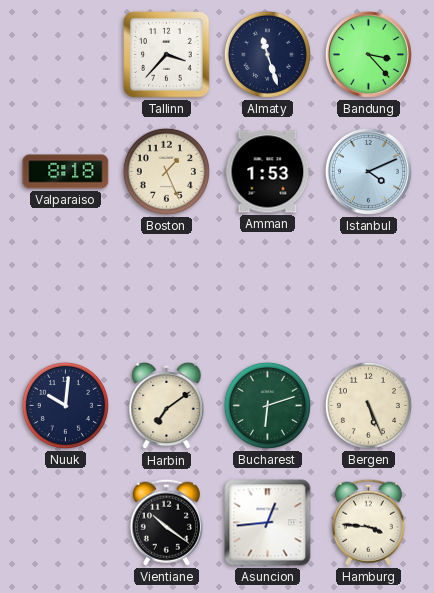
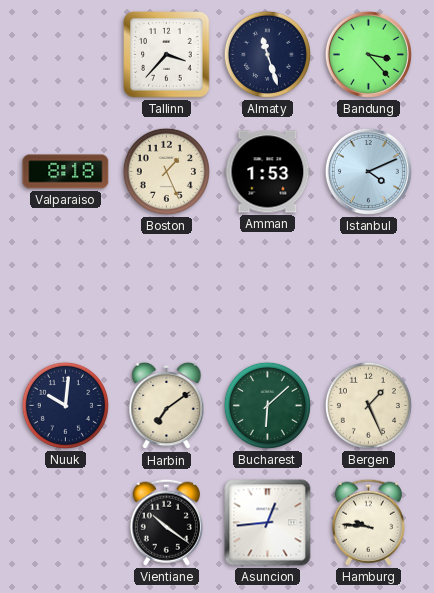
Bucharest: 6:12 -> 6:08 (267, 405)
Bergen: 5:26 -> 1:26 (368, 405)
Hamburg: 3:46 -> 9:46 (368, 522)
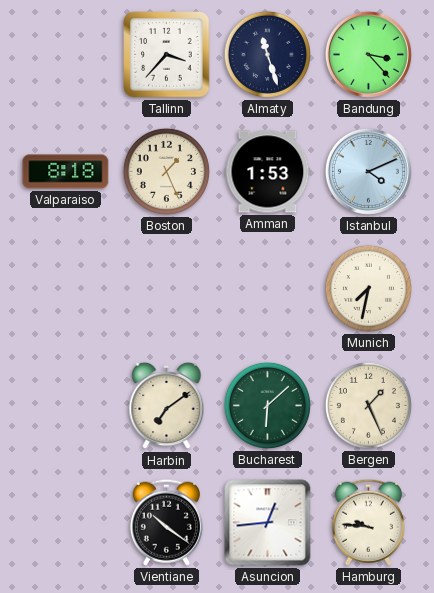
Munich: none -> 7:32 (368, 288)
Nuuk: 10:01 -> none (65, 405)
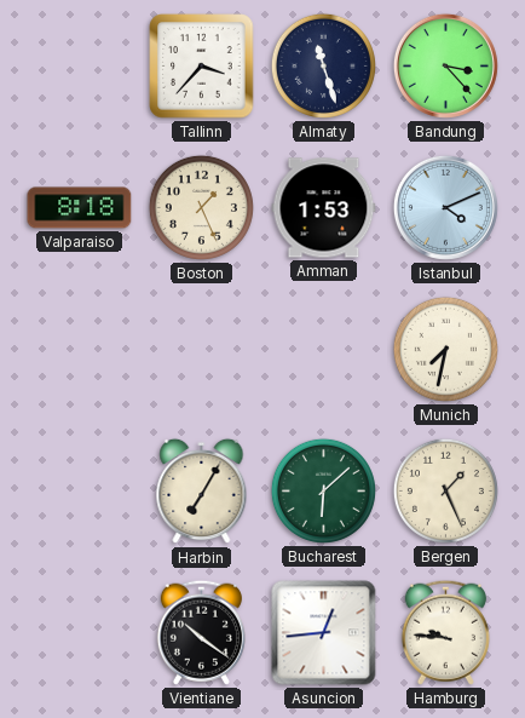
Harbin: 7:09 -> 7:05 (202, 492)
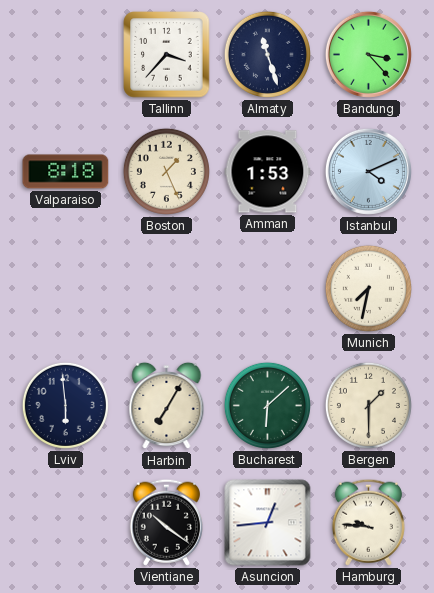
Lviv: none -> 5:59 (65, 405)
Bergen: 1:26 -> 1:30 (368, 405)
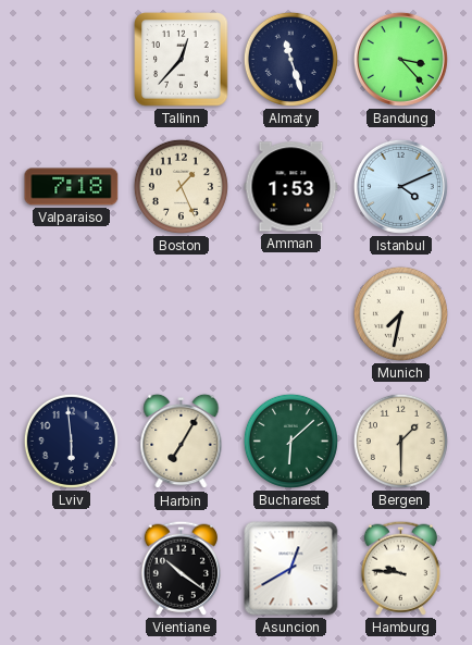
Tallinn: 3:37 -> 12:37 (182, 60)
Valparaiso: 8:18 -> 7:18 (72, 187)
Asuncion: 12:44 -> 12:40 (291, 569)
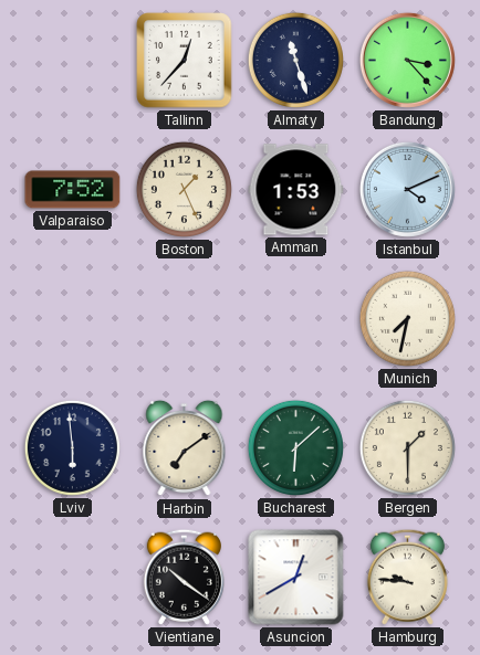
Valparaiso: 7:18 -> 7:52 (73, 190)
Harbin: 7:05 -> 7:09 (185, 448)
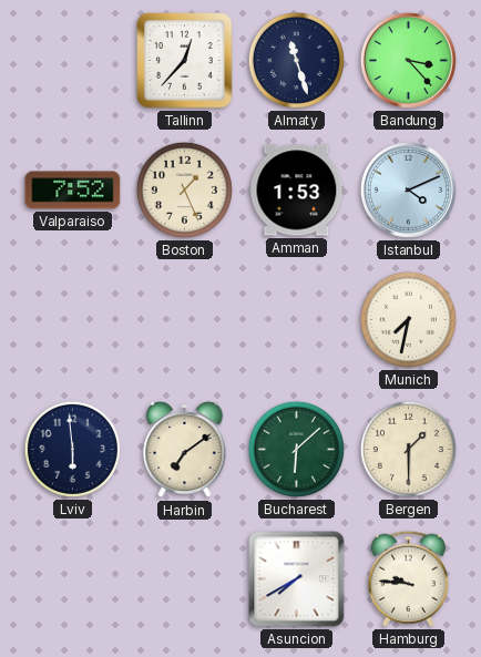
Vientiane: 10:21 -> none (184, 577)
Asuncion: 12:40 -> 7:40 (297, 579)
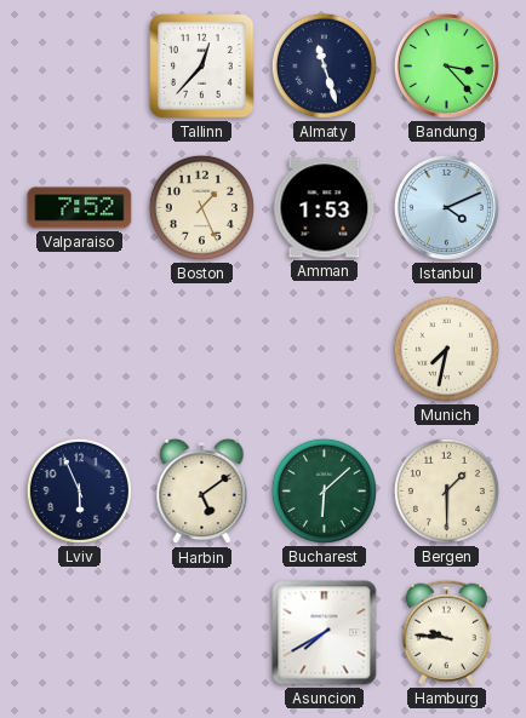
Lviv: 5:59 -> 5:56 (79, 490)
Harbin: 7:09 -> 5:09 (202, 492)
